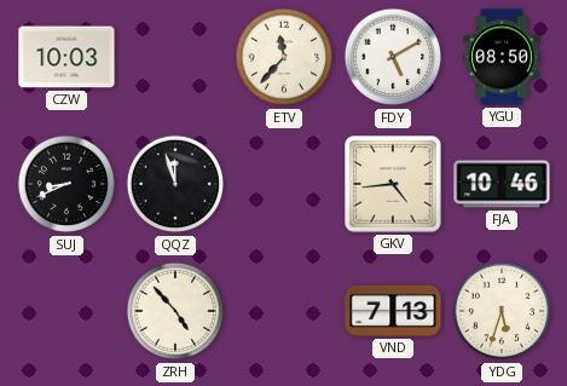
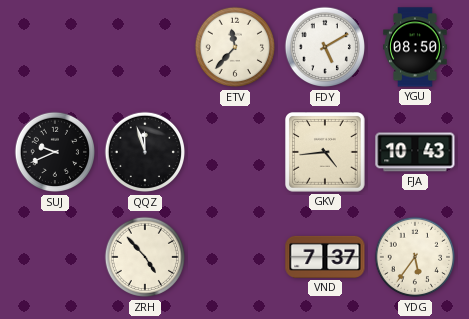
CZW: 10:03 -> none (66, 57)
SUJ: 8:41 -> 9:41 (55, 152)
FJA: 10:46 -> 10:43 (415, 152)
VND: 7:13 -> 7:37 (325, 257)
YDG: 5:33 -> 5:36 (415, 257)
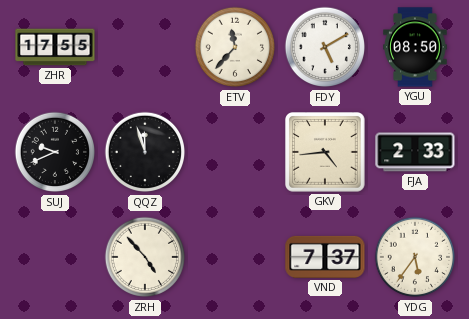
ZHR: none -> 17:55 (55, 47)
FJA: 10:43 -> 2:33 (415, 152)
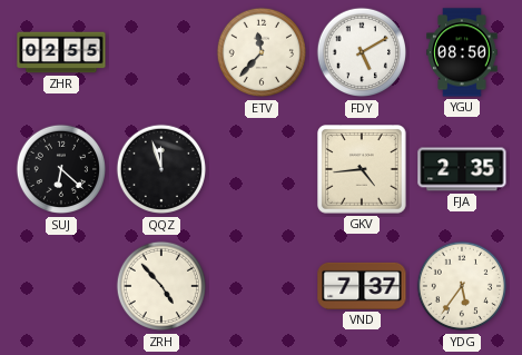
ZHR: 17:55 -> 02:55 (61, 52)
SUJ: 9:41 -> 6:22 (61, 169)
FJA: 2:33 -> 2:35 (462, 169)
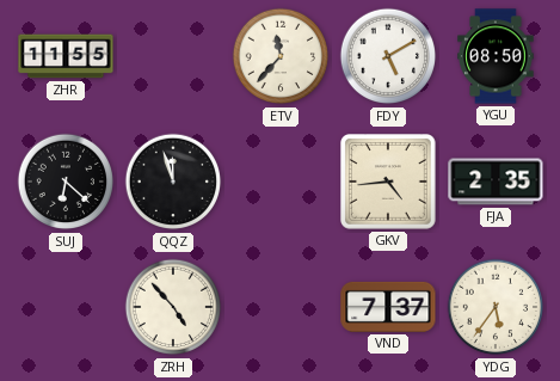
ZHR: 02:55 -> 11:55 (66, 56)
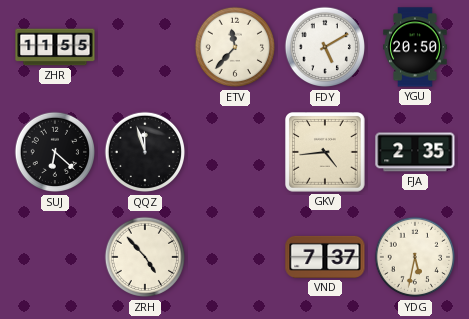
YGU: 08:50 -> 20:50 (415, 47)
YDG: 5:36 -> 5:32 (415, 257)
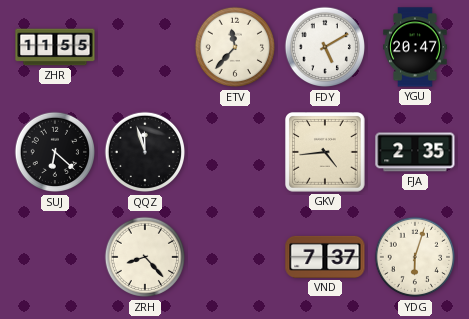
YGU: 20:50 -> 20:47 (415, 47)
ZRH: 4:53 -> 8:23 (145, 257)
YDG: 5:32 -> 6:03 (415, 257)
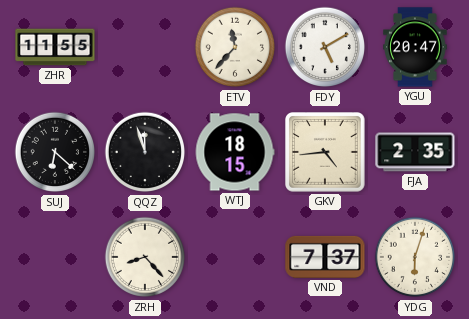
WTJ: none -> 18:15 (235, 152)
